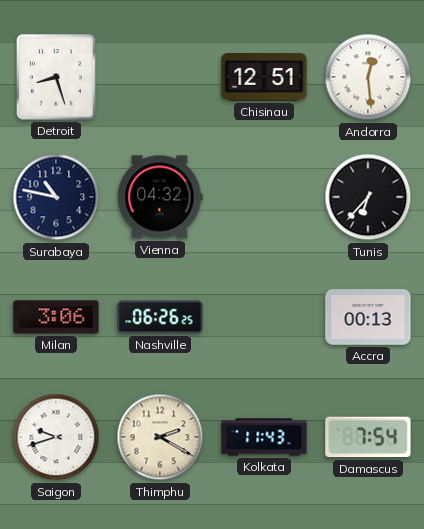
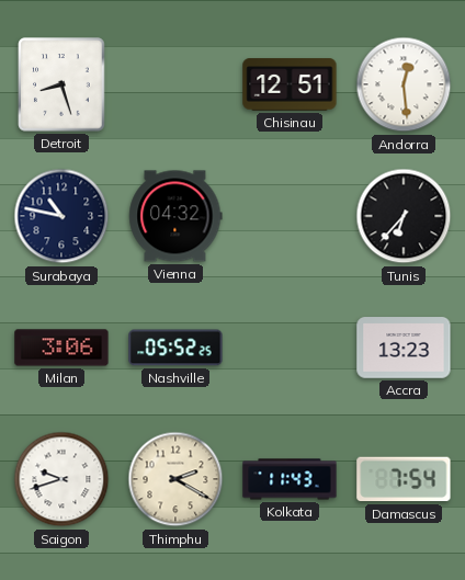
Nashville: 06:26 -> 05:52 (175, 348)
Accra: 00:13 -> 13:23 (404, 348)
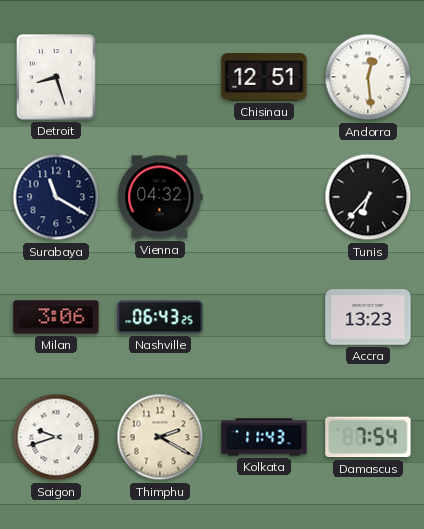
Surabaya: 10:47 -> 11:20 (56, 197)
Nashville: 05:52 -> 06:43 (160, 317)
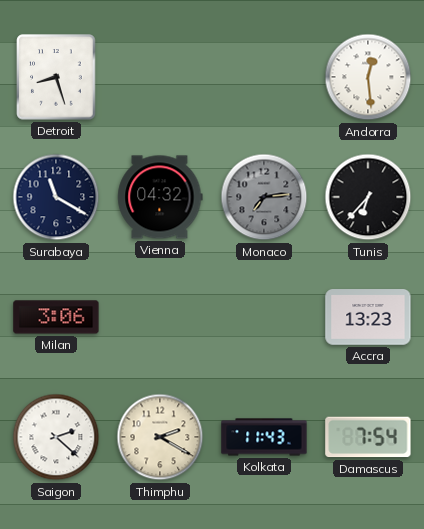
Chisinau: 12:51 -> none (264, 77)
Monaco: none -> 7:14 (264, 197)
Nashville: 06:43 -> none (160, 317)
Saigon: 9:42 -> 2:22 (56, 437)
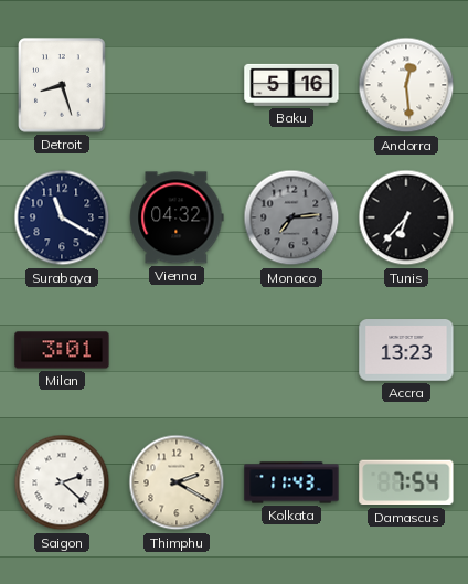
Baku: none -> 5:16 (291, 85)
Milan: 3:06 -> 3:01 (62, 350)
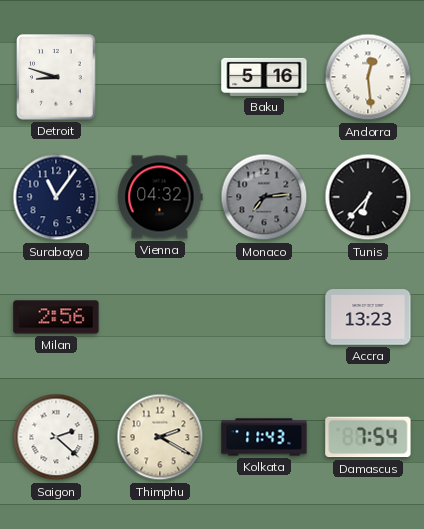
Detroit: 8:27 -> 8:48 (56, 77)
Surabaya: 11:20 -> 11:06 (56, 197)
Milan: 3:01 -> 2:56 (56, 317)
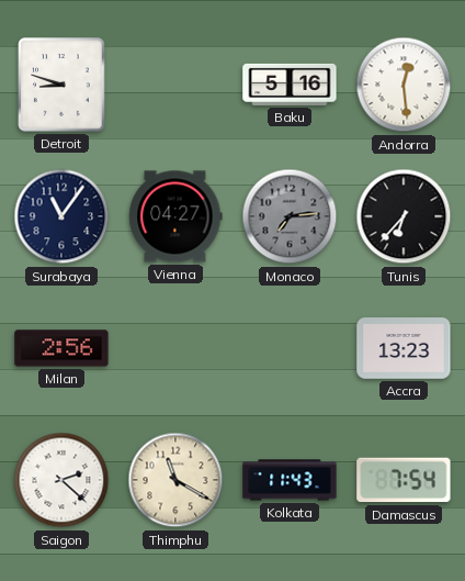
Vienna: 04:32 -> 04:27 (175, 216)
Thimphu: 2:20 -> 11:20 (175, 480)
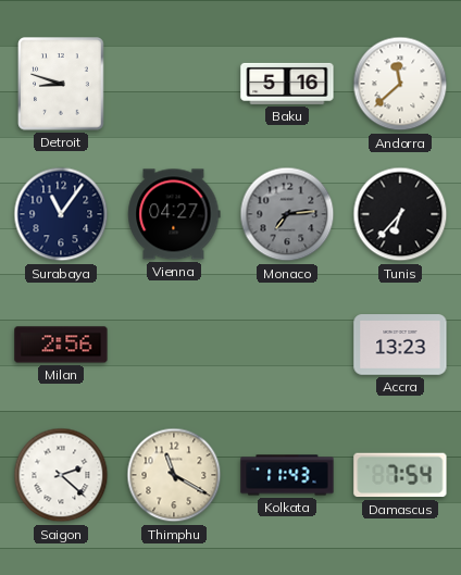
Andorra: 12:29 -> 11:38 (400, 84)
